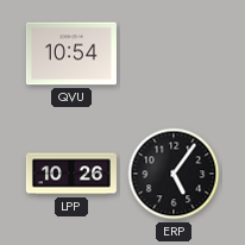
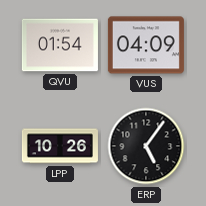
QVU: 10:54 -> 01:54 (60, 45)
VUS: none -> 04:09 (146, 45)
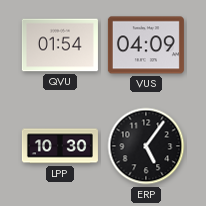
LPP: 10:26 -> 10:30 (60, 146)
